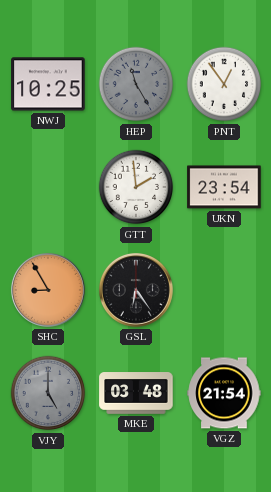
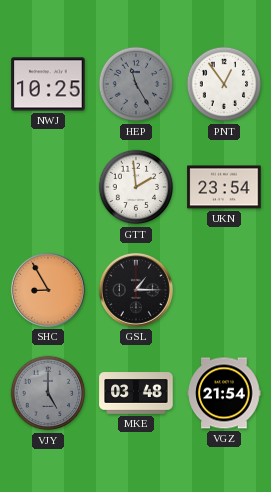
GSL: 6:24 -> 1:15 (136, 290)
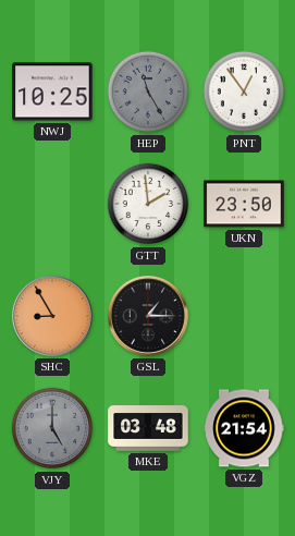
UKN: 23:54 -> 23:50 (244, 204)
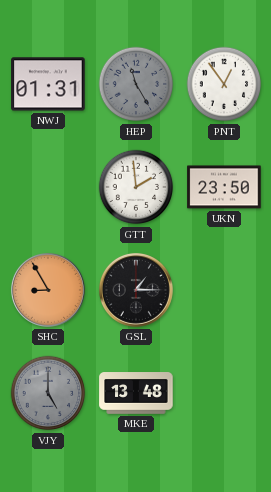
NWJ: 10:25 -> 01:31 (48, 84)
MKE: 03:48 -> 13:48 (136, 393)
VGZ: 21:54 -> none (244, 428)
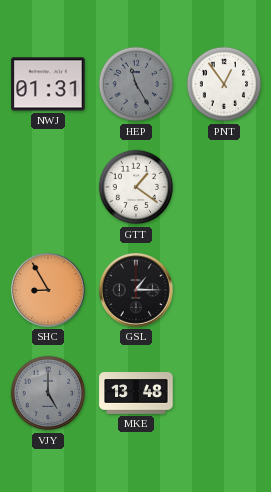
GTT: 1:59 -> 1:21 (136, 187)
UKN: 23:50 -> none (224, 187)
